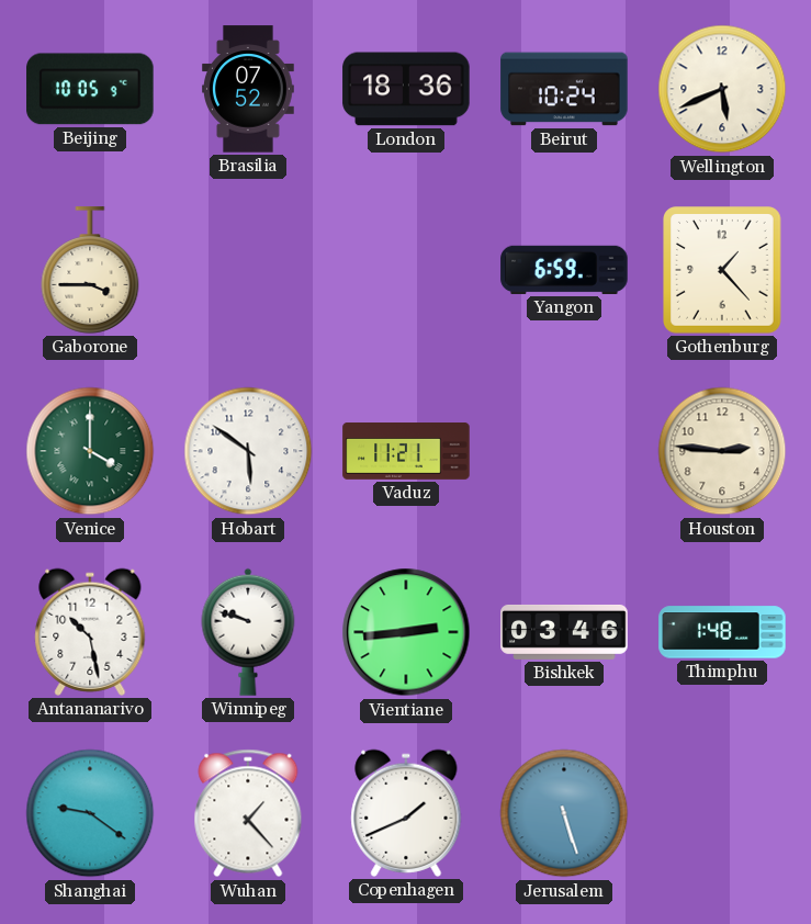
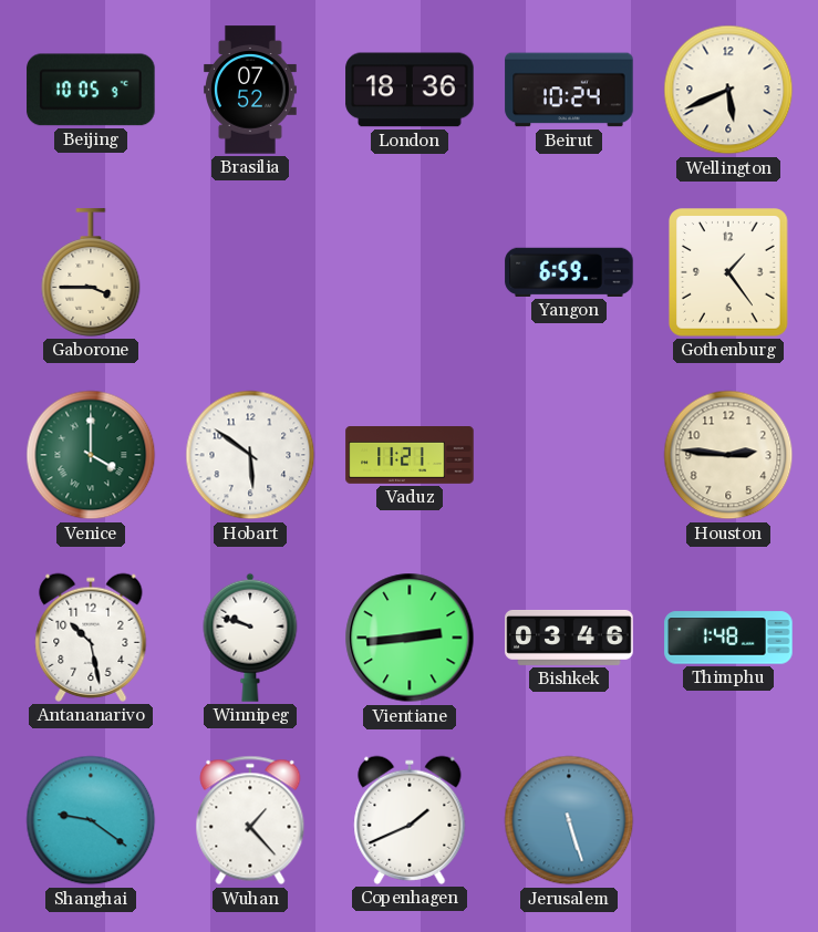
Gothenburg: 1:23 -> 1:24 (728, 272)
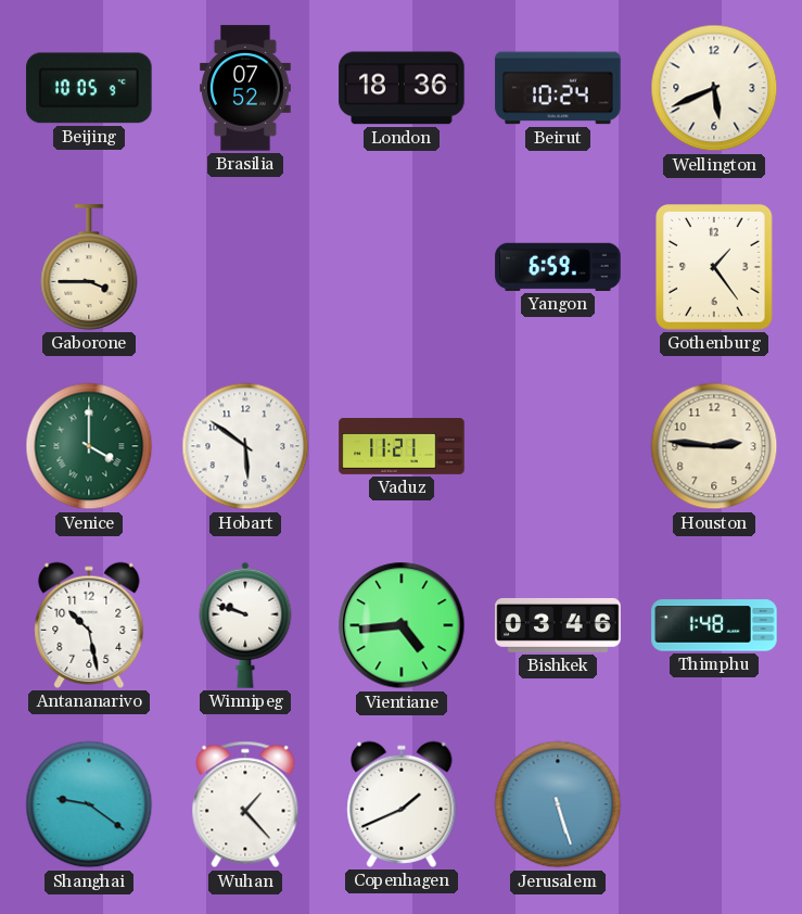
Vientiane: 2:44 -> 4:44 (402, 625)
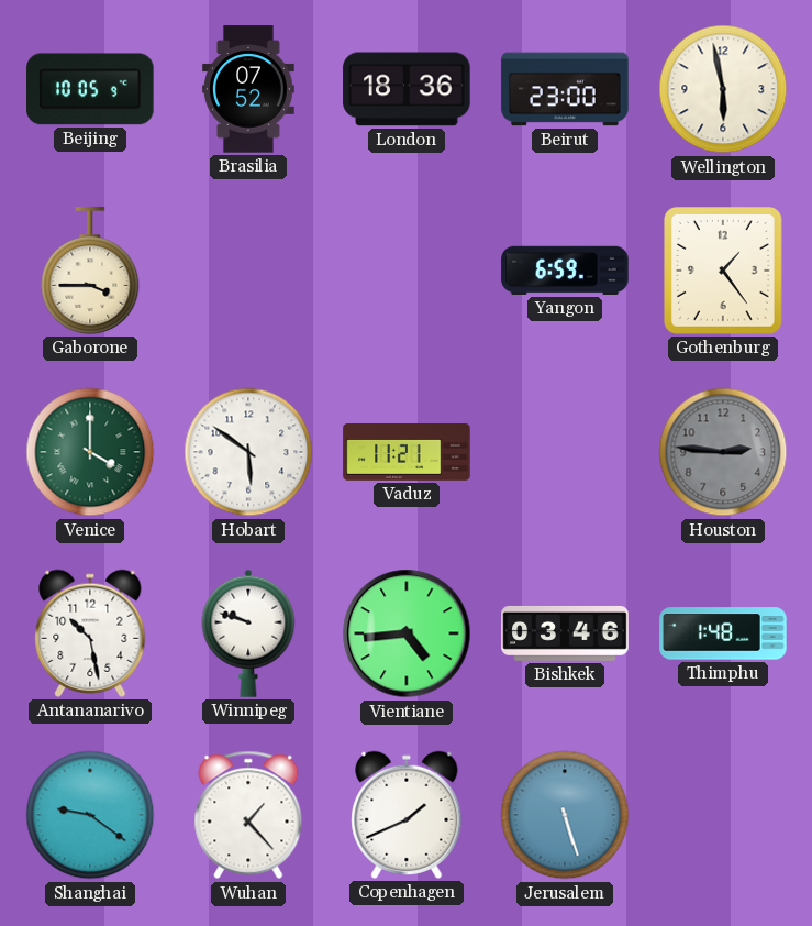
Beirut: 10:24 -> 23:00 (565, 89)
Wellington: 5:41 -> 5:58 (723, 89)
Houston dial: cream -> grey (723, 452)
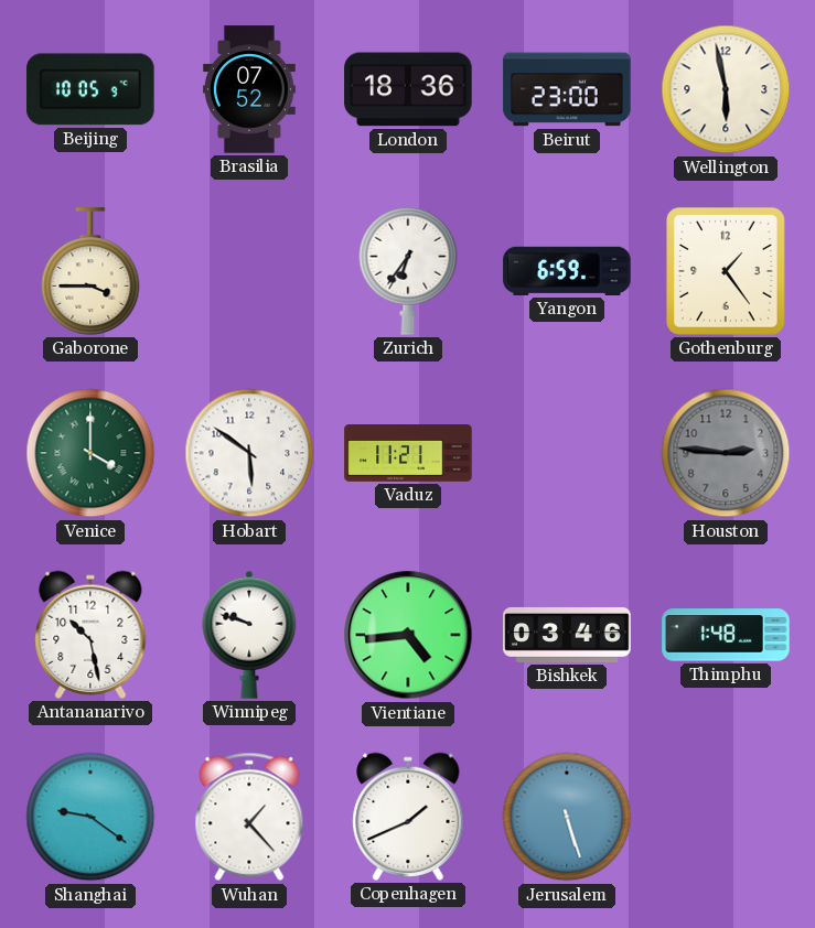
Zurich: none -> 6:36 (408, 271)
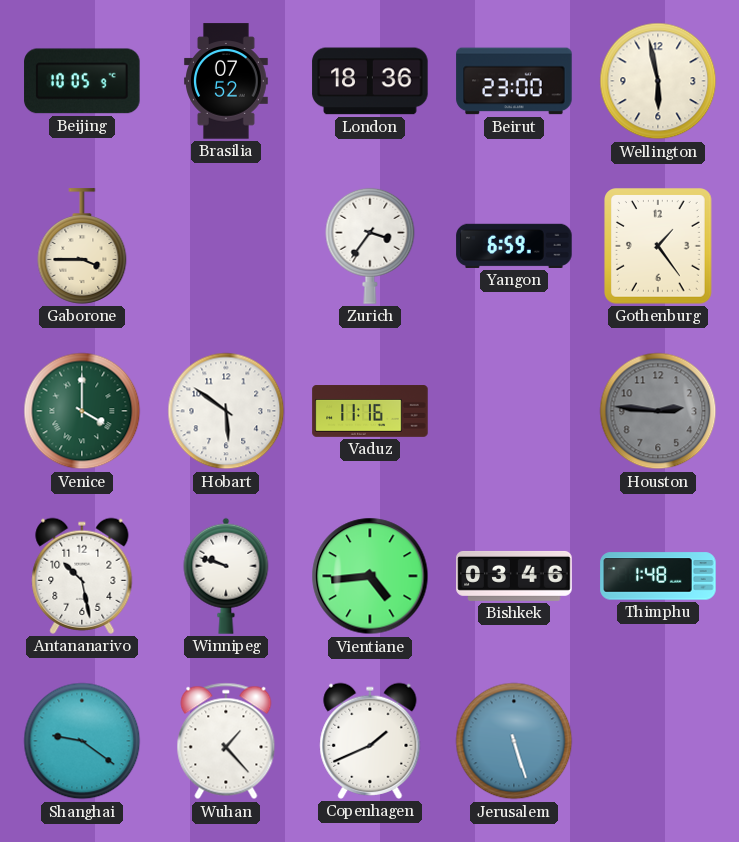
Zurich: 6:36 -> 3:36 (370, 246)
Vaduz: 11:21 -> 11:16 (370, 412)
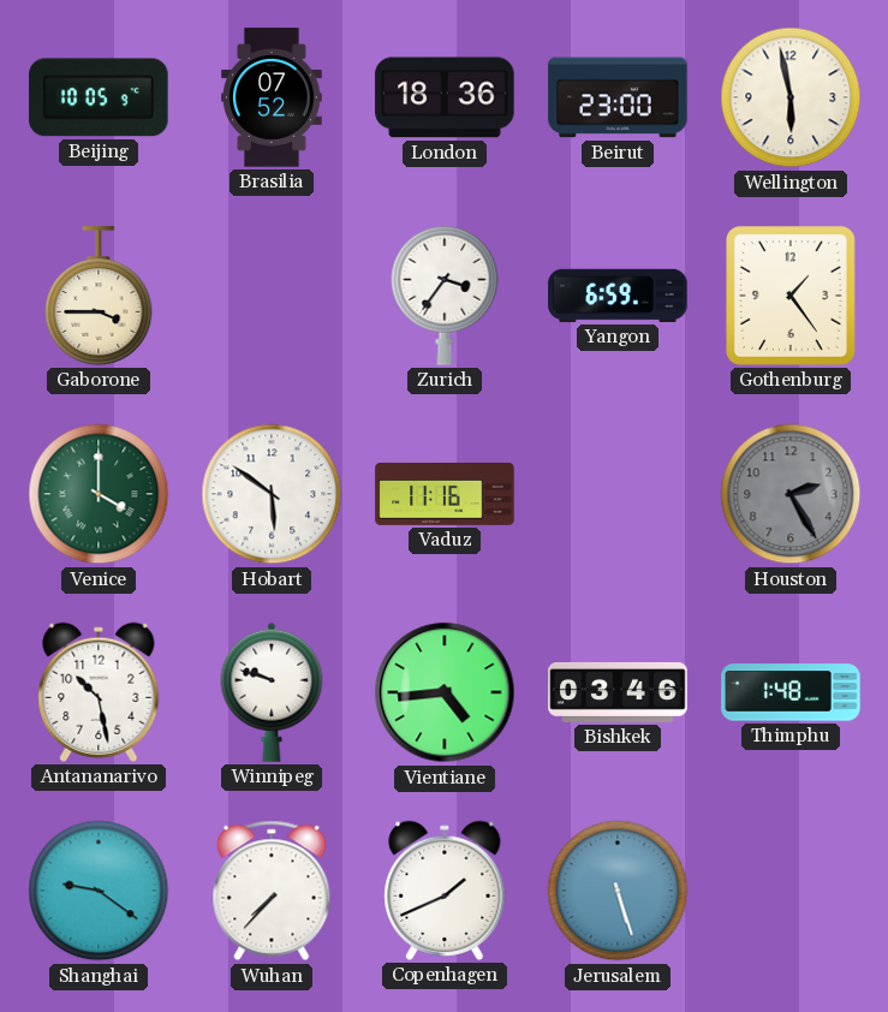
Houston: 2:46 -> 2:25 (791, 494)
Wuhan: 1:23 -> 7:37 (272, 891)
